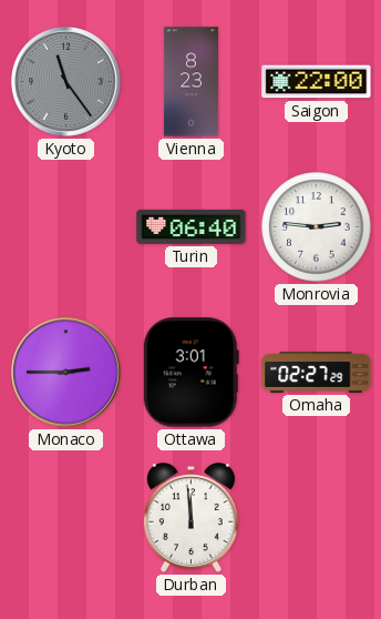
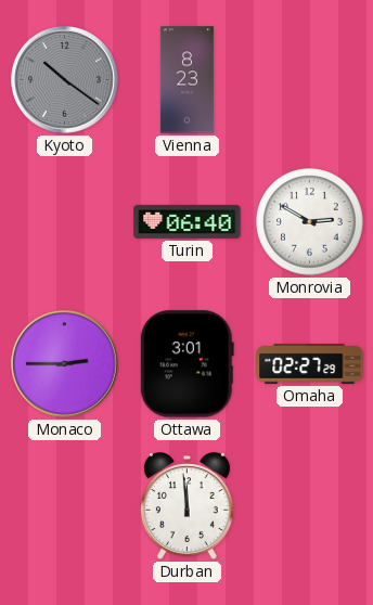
Kyoto: 11:24 -> 10:21 (65, 80)
Saigon: 22:00 -> none (317, 82)
Monrovia: 2:46 -> 2:50 (310, 222)
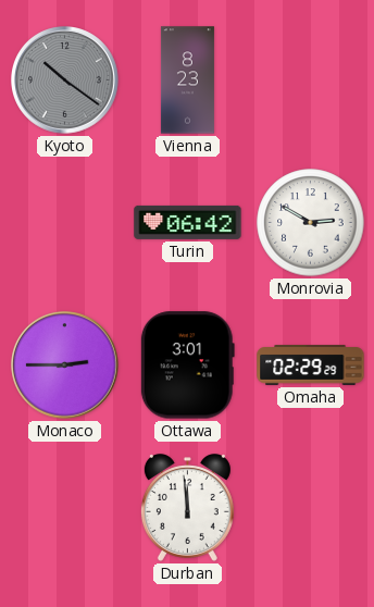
Turin: 06:40 -> 06:42 (188, 222)
Omaha: 02:27 -> 02:29 (311, 366)
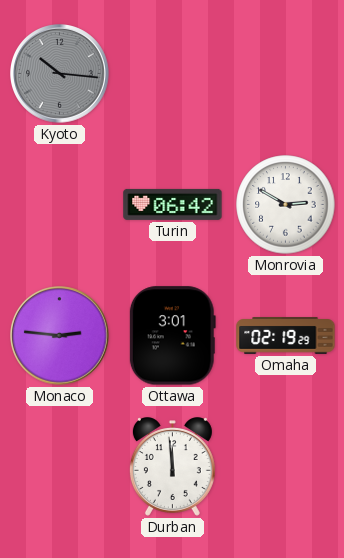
Kyoto: 10:21 -> 10:16 (60, 74)
Vienna: 8:23 -> none (187, 80)
Monaco: 2:45 -> 2:46 (60, 336)
Omaha: 02:29 -> 02:19 (286, 336)
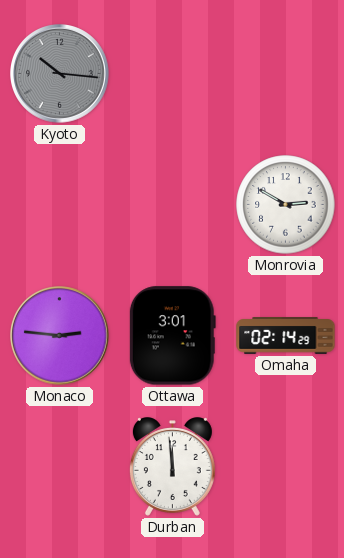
Turin: 06:42 -> none (173, 204)
Omaha: 02:19 -> 02:14 (286, 336)
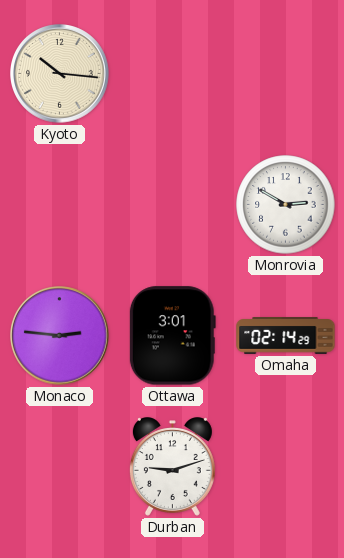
Kyoto dial: grey -> cream (60, 74)
Durban: 11:59 -> 9:12 (172, 467)
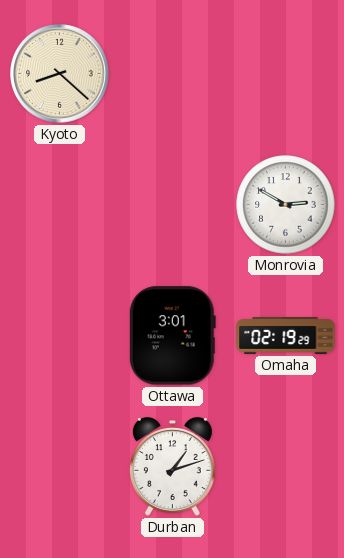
Kyoto: 10:16 -> 8:22 (60, 74)
Monaco: 2:46 -> none (60, 336)
Omaha: 02:14 -> 02:19 (286, 336)
Durban: 9:12 -> 1:12 (172, 467)
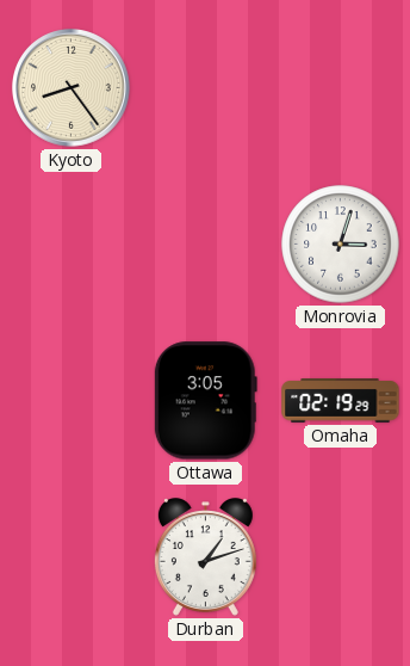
Kyoto: 8:22 -> 8:24 (72, 88)
Monrovia: 2:50 -> 3:03 (341, 245)
Ottawa: 3:01 -> 3:05 (205, 401)
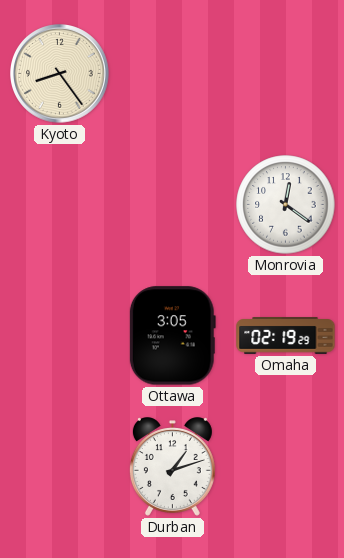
Monrovia: 3:03 -> 12:21 (286, 205)
